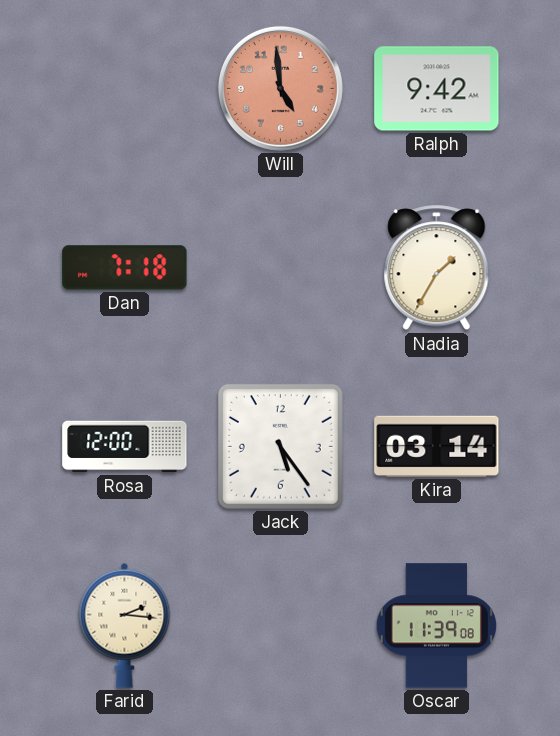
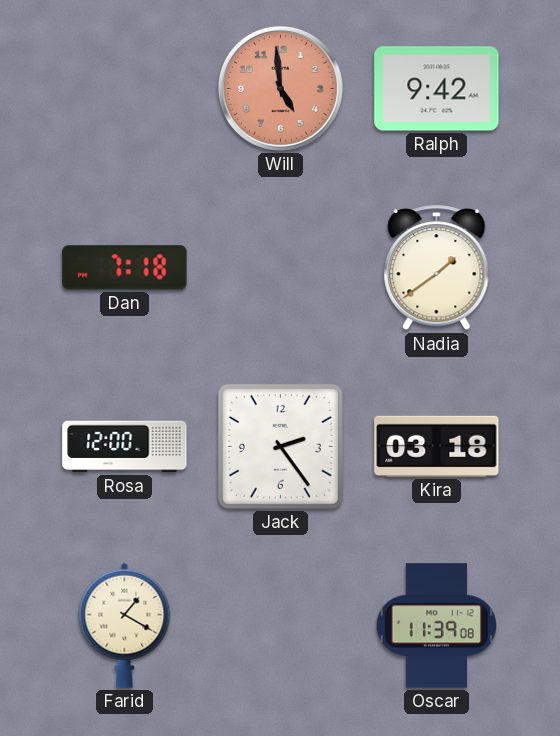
Nadia: 1:35 -> 1:39 (437, 268)
Jack: 5:24 -> 2:24 (280, 446)
Kira: 03:14 -> 03:18 (437, 446)
Farid: 2:16 -> 1:20 (125, 625)
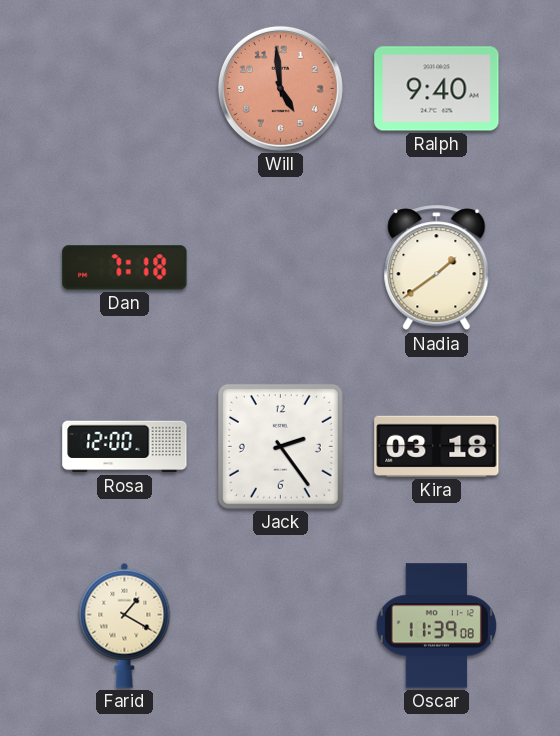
Ralph: 9:42 -> 9:40 (437, 89)
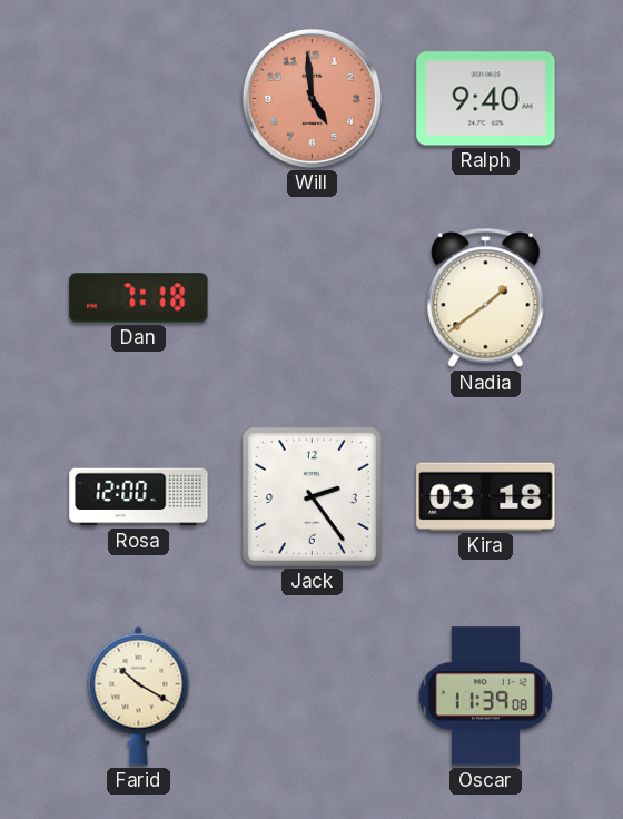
Farid: 1:20 -> 10:20 (139, 695)
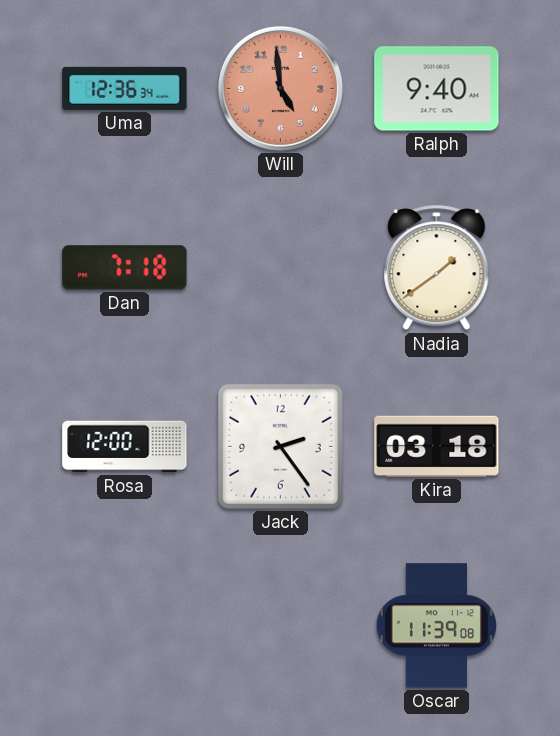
Uma: none -> 12:36 (125, 88)
Farid: 10:20 -> none (139, 695)
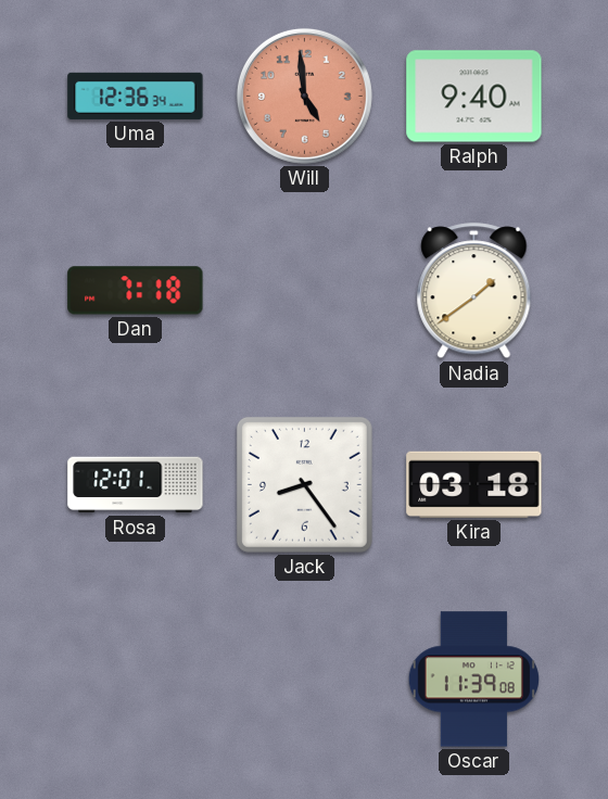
Rosa: 12:00 -> 12:01 (136, 485)
Jack: 2:24 -> 8:24 (304, 484)
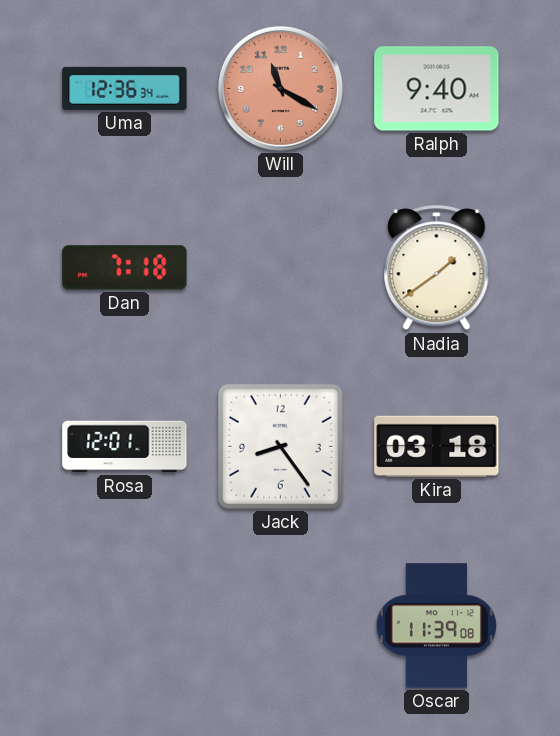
Will: 4:59 -> 11:20 (280, 88)
